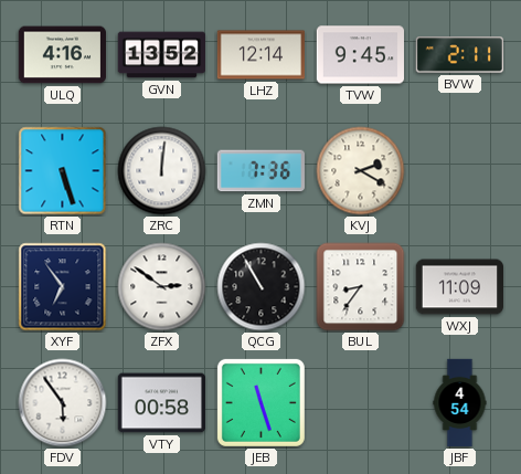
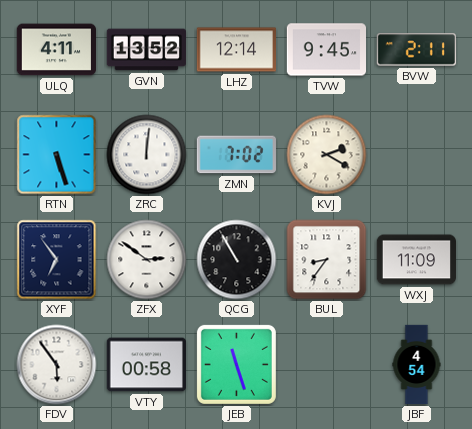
ULQ: 4:16 -> 4:11 (56, 50)
ZMN: 7:36 -> 7:02 (236, 155)
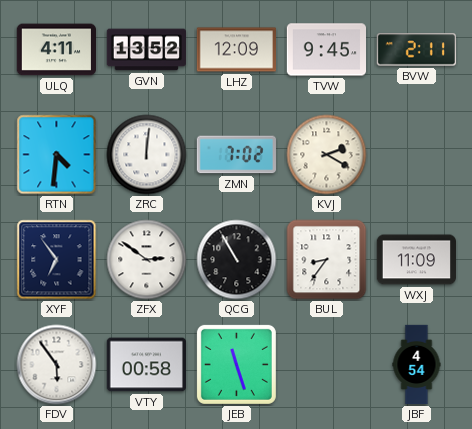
LHZ: 12:14 -> 12:09 (236, 50)
RTN: 5:27 -> 4:31 (57, 155)
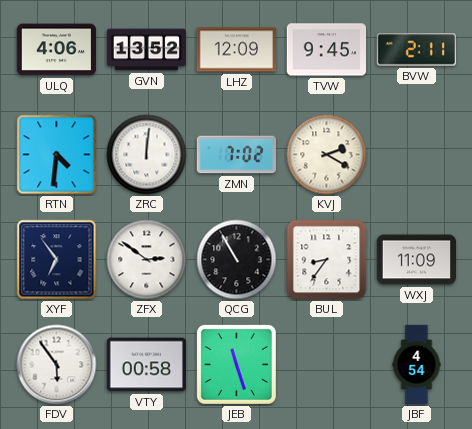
ULQ: 4:11 -> 4:06 (56, 50)
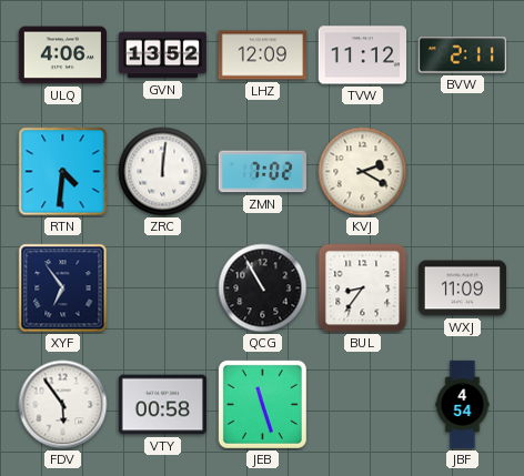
TVW: 9:45 -> 11:12 (362, 55)
ZFX: 2:51 -> none (147, 260)
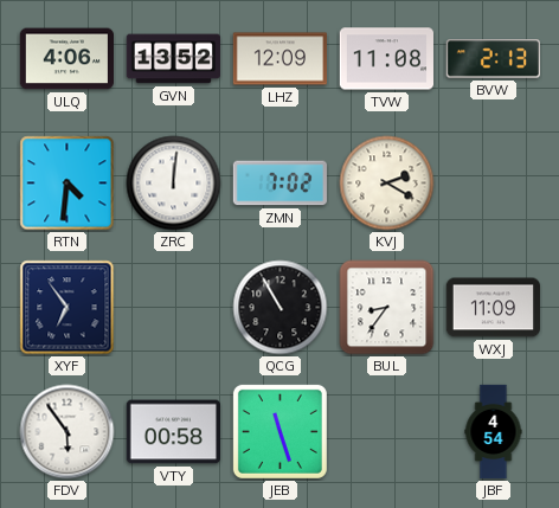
TVW: 11:12 -> 11:08 (386, 59)
BVW: 2:11 -> 2:13 (493, 59)
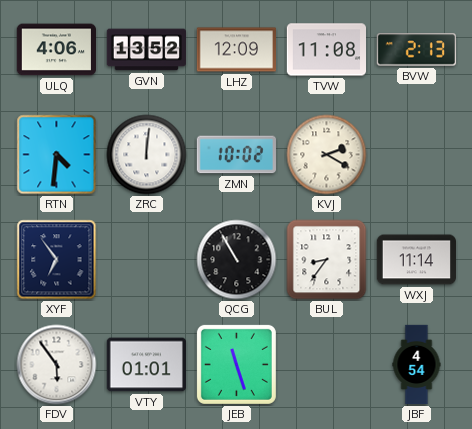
ZMN: 7:02 -> 10:02 (236, 155)
WXJ: 11:09 -> 11:14 (416, 260)
VTY: 00:58 -> 01:01 (146, 365)
